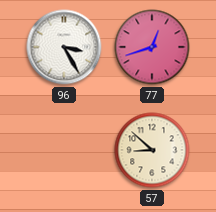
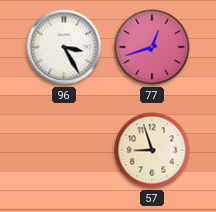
57: 8:52 -> 8:57 (152, 150)
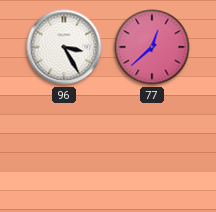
77: 12:42 -> 12:38 (152, 47)
57: 8:57 -> none (152, 150)
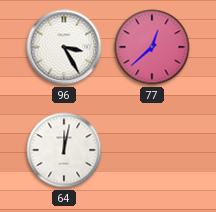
64: none -> 12:02 (64, 150)
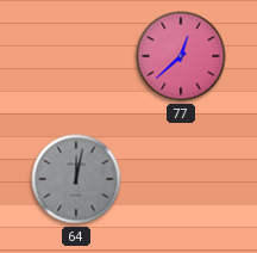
96: 3:25 -> none (64, 47)
64 dial: white -> grey (76, 179)
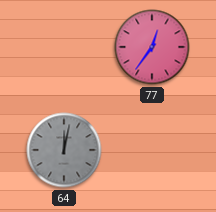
77: 12:38 -> 12:36 (152, 47)
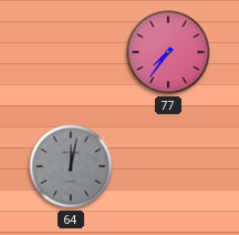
77: 12:36 -> 7:36 (168, 52)
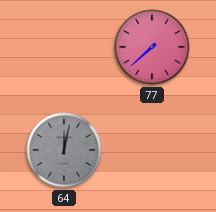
77: 7:36 -> 7:38 (152, 47)
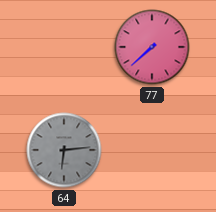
64: 12:02 -> 6:14 (64, 150)
